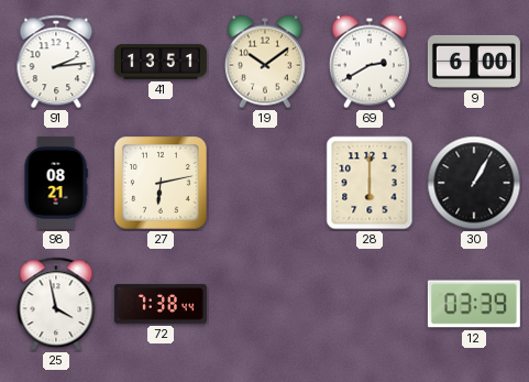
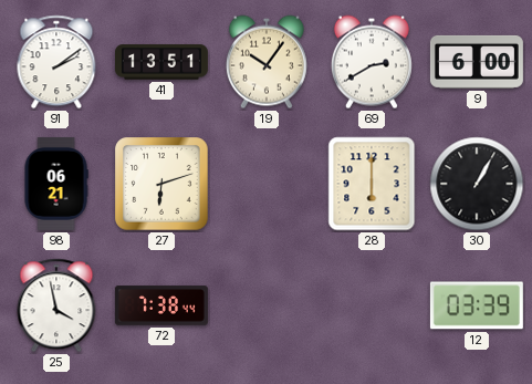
91: 2:14 -> 2:09 (56, 62)
19: 10:09 -> 10:06 (267, 62)
98: 08:21 -> 06:21 (56, 184)
27: 6:13 -> 6:12 (161, 184)
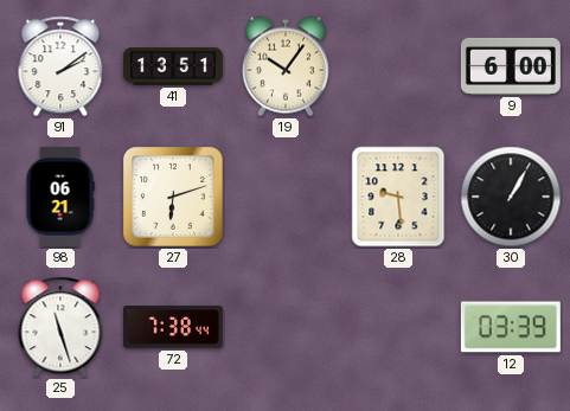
69: 2:40 -> none (372, 62)
28: 6:00 -> 9:29 (398, 197)
25: 3:58 -> 11:27 (60, 327)
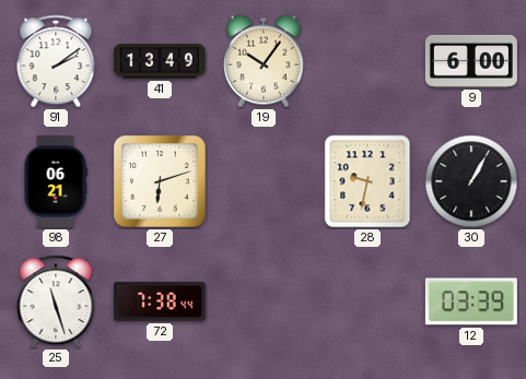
41: 13:51 -> 13:49 (160, 61)
28: 9:29 -> 9:32 (367, 181)
